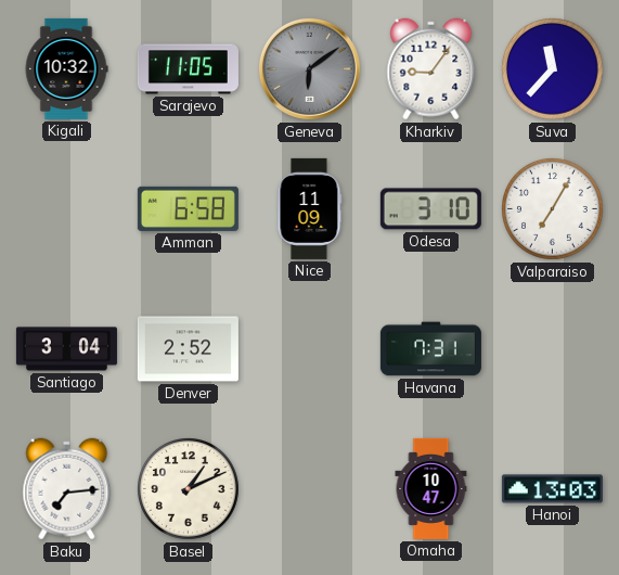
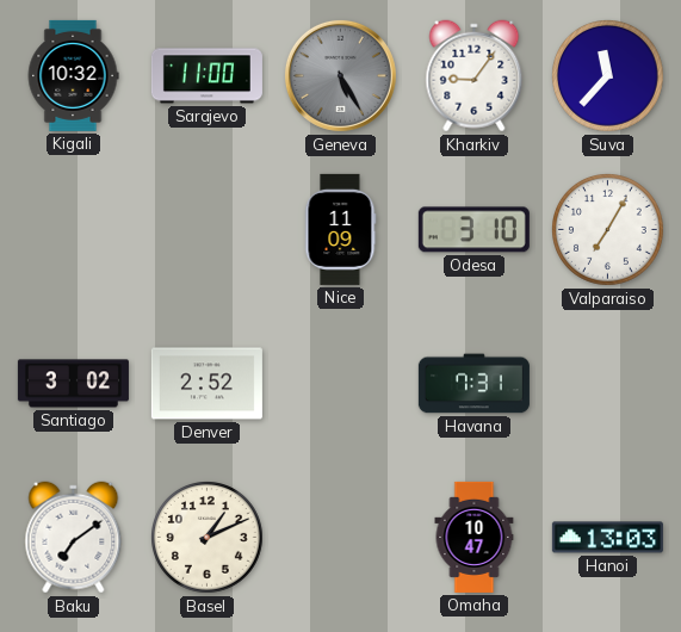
Sarajevo: 11:05 -> 11:00 (206, 76)
Geneva: 6:09 -> 5:25 (340, 75)
Amman: 6:58 -> none (188, 208)
Santiago: 3:04 -> 3:02 (73, 384)
Baku: 7:14 -> 7:09 (74, 538)
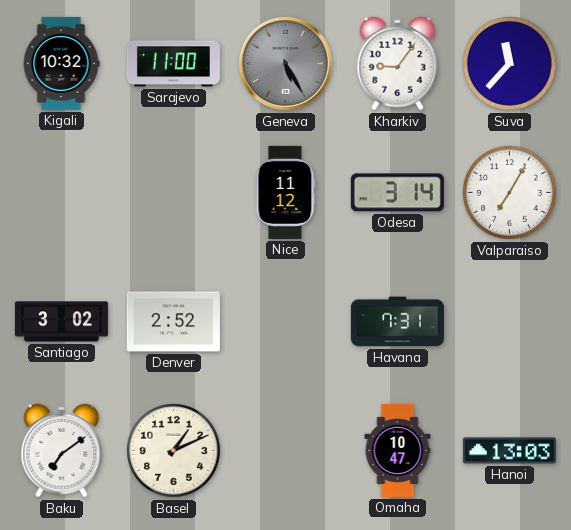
Nice: 11:09 -> 11:12 (285, 192)
Odesa: 3:10 -> 3:14 (397, 193)
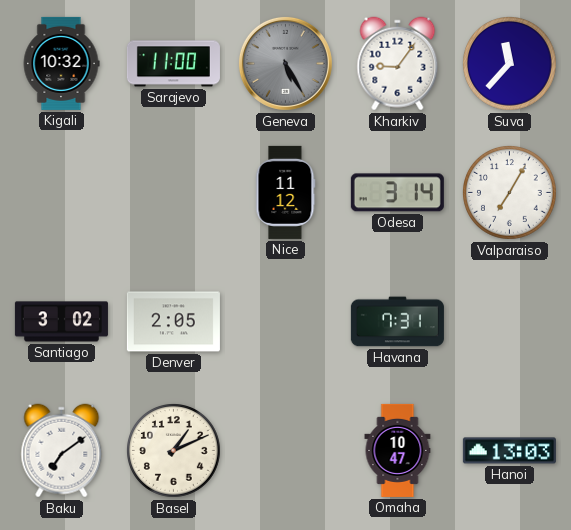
Denver: 2:52 -> 2:05 (173, 322)
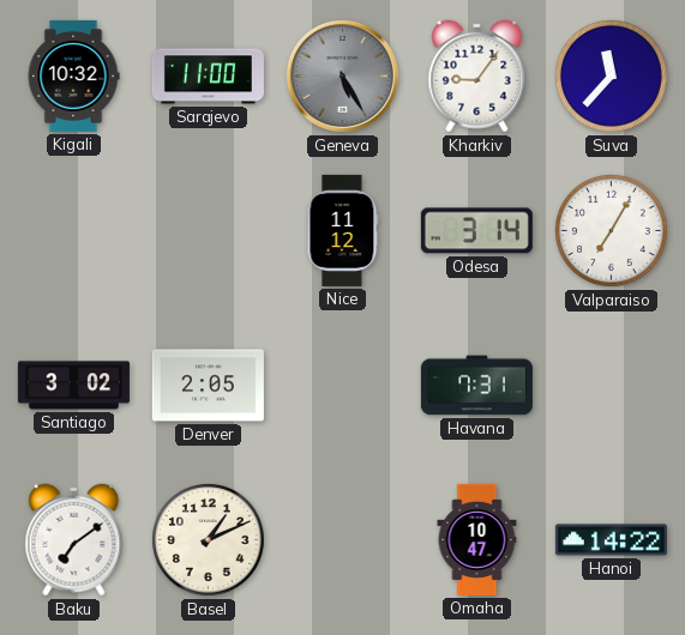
Hanoi: 13:03 -> 14:22 (611, 540)
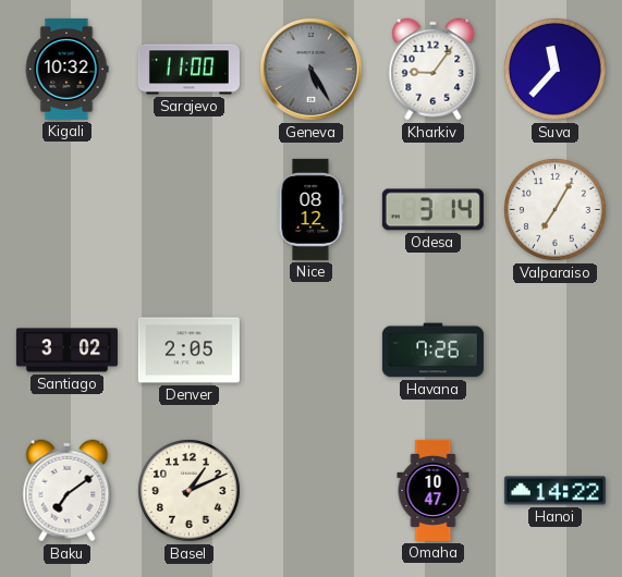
Nice: 11:12 -> 08:12 (310, 209)
Havana: 7:31 -> 7:26 (432, 351)
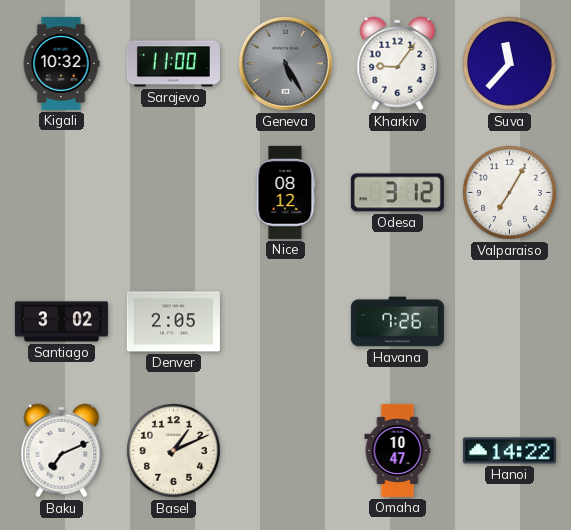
Odesa: 3:14 -> 3:12 (397, 193)
Baku: 7:09 -> 7:11 (62, 451)
